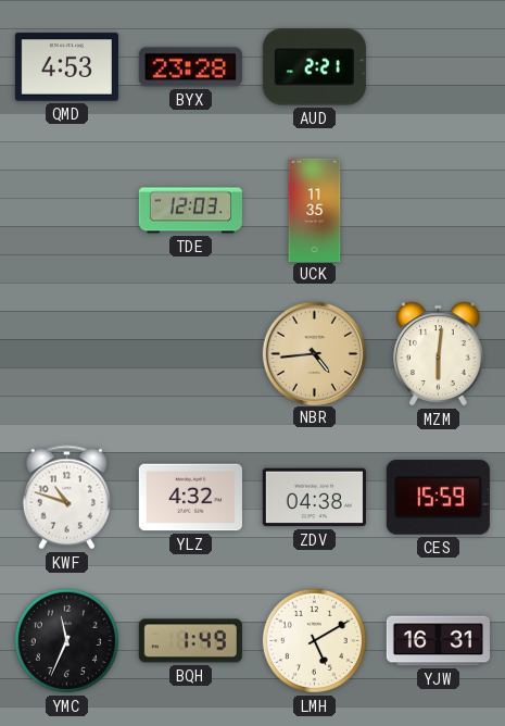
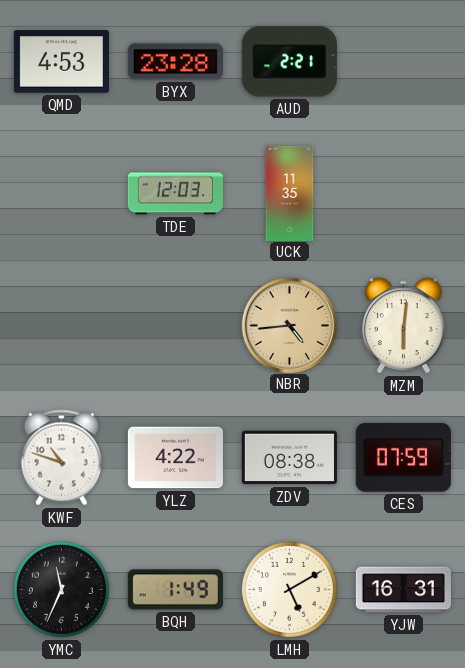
YLZ: 4:32 -> 4:22 (175, 458)
ZDV: 04:38 -> 08:38 (289, 458)
CES: 15:59 -> 07:59 (403, 457)
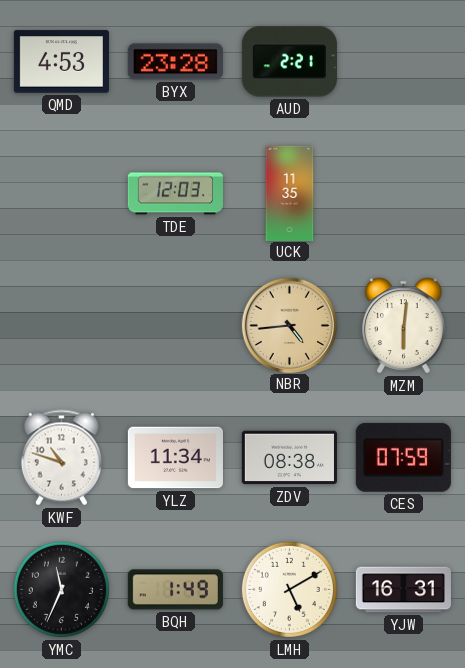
YLZ: 4:22 -> 11:34 (175, 458)
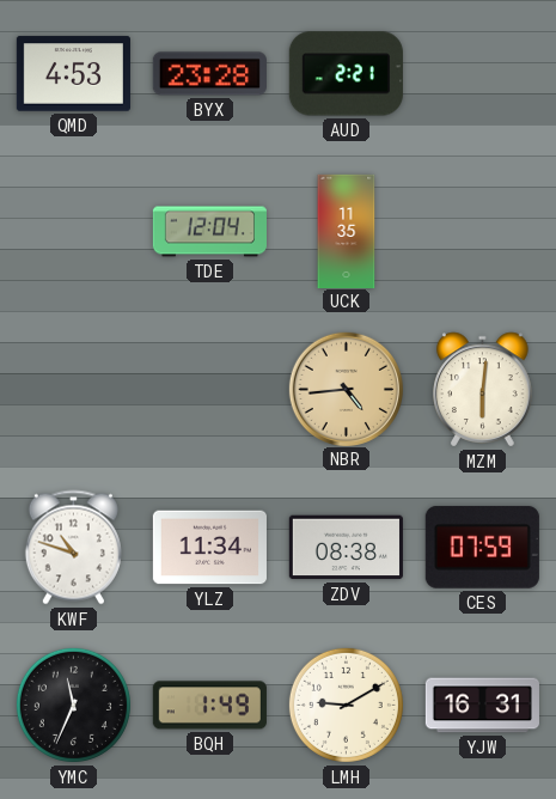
TDE: 12:03 -> 12:04 (209, 232)
LMH: 5:10 -> 9:10 (346, 705)
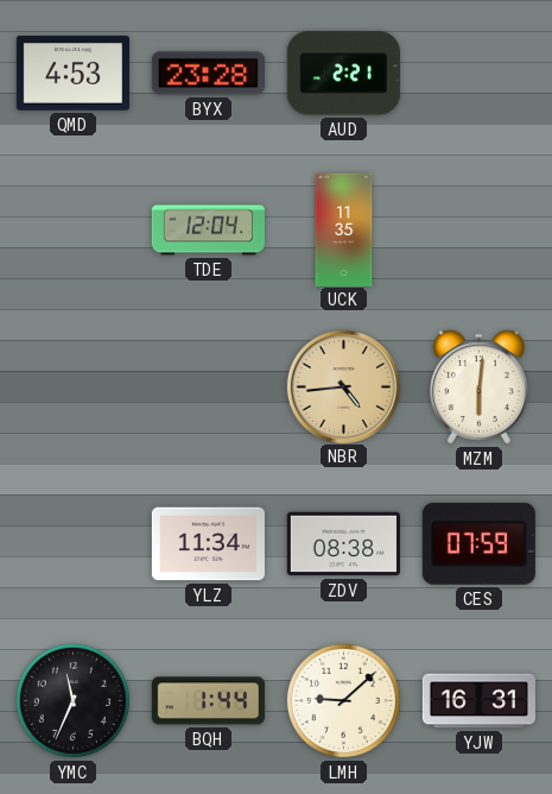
KWF: 10:48 -> none (73, 548)
BQH: 1:49 -> 1:44 (208, 701)
LMH: 9:10 -> 9:08 (343, 700)
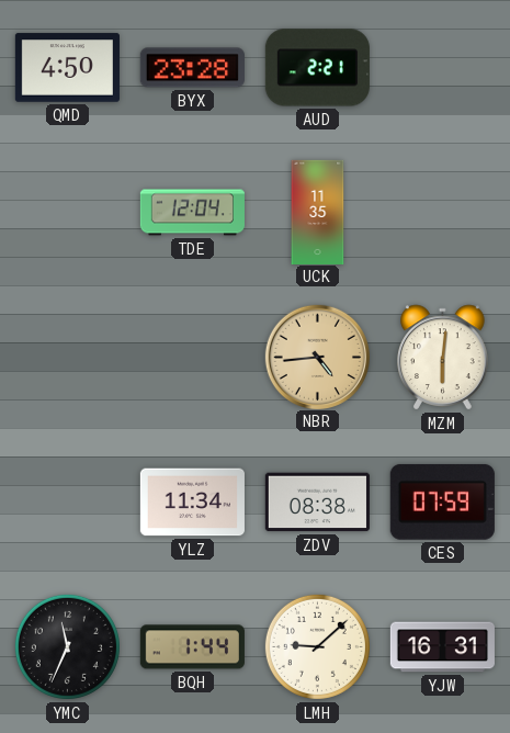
QMD: 4:53 -> 4:50 (67, 68)
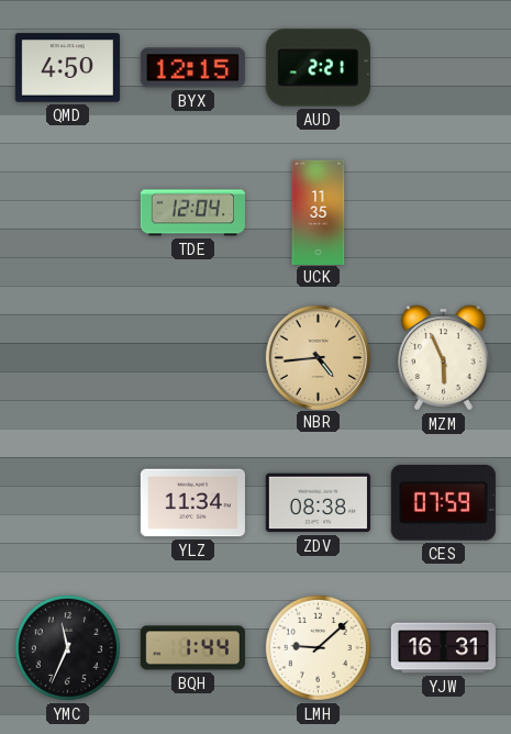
BYX: 23:28 -> 12:15 (192, 68)
MZM: 6:01 -> 5:56 (444, 358)
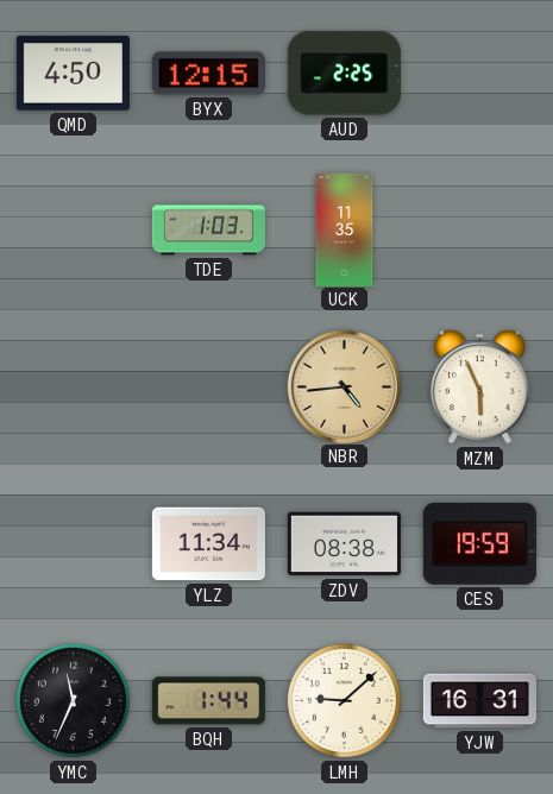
AUD: 2:21 -> 2:25 (344, 74)
TDE: 12:04 -> 1:03 (208, 231)
CES: 07:59 -> 19:59 (479, 543)
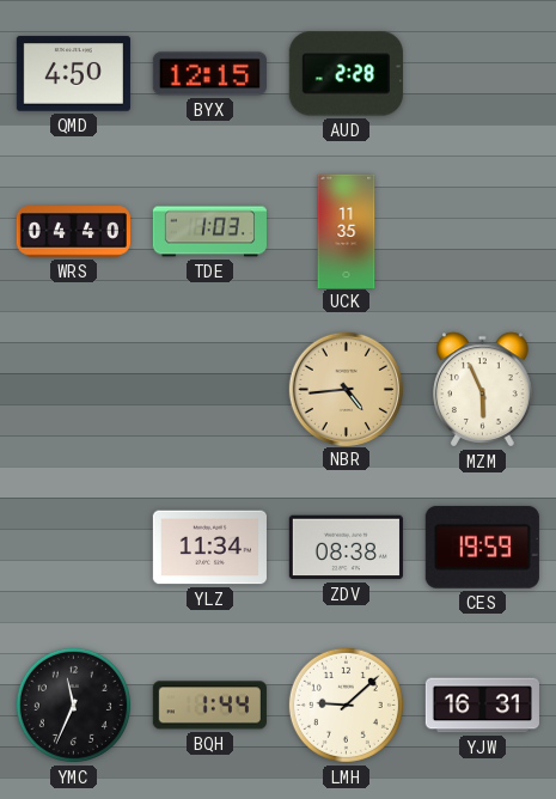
AUD: 2:25 -> 2:28 (346, 74)
WRS: none -> 04:40 (73, 232)
